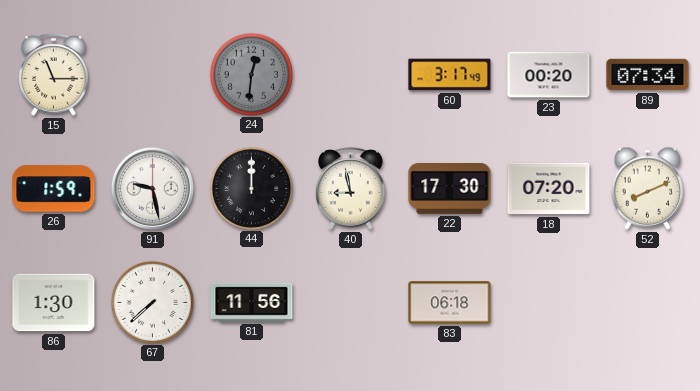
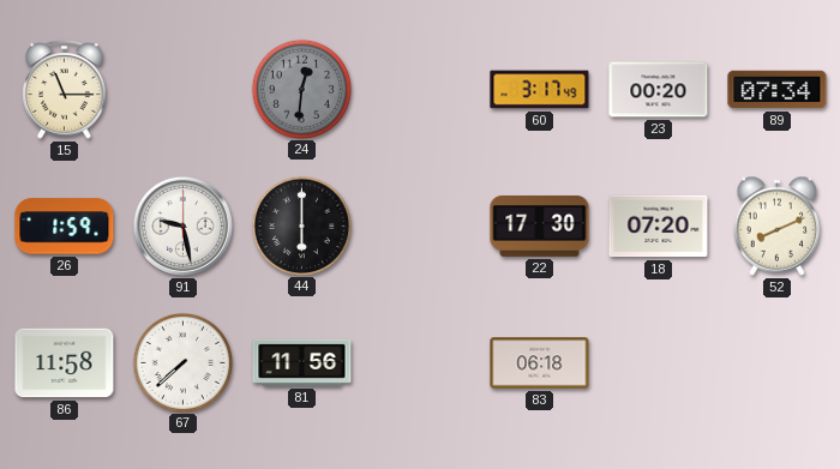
44: 12:00 -> 6:00 (301, 226)
40: 8:58 -> none (351, 189)
86: 1:30 -> 11:58 (65, 363)
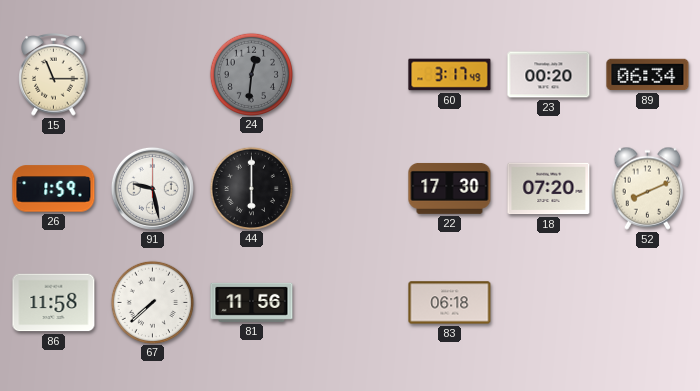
89: 07:34 -> 06:34 (648, 75)
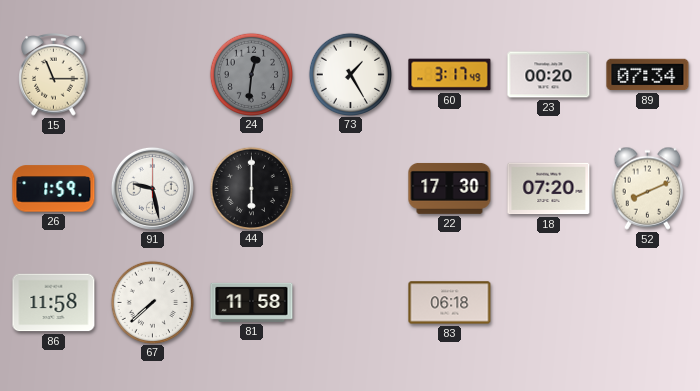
73: none -> 1:25 (350, 74)
89: 06:34 -> 07:34 (648, 75)
81: 11:56 -> 11:58 (252, 302)
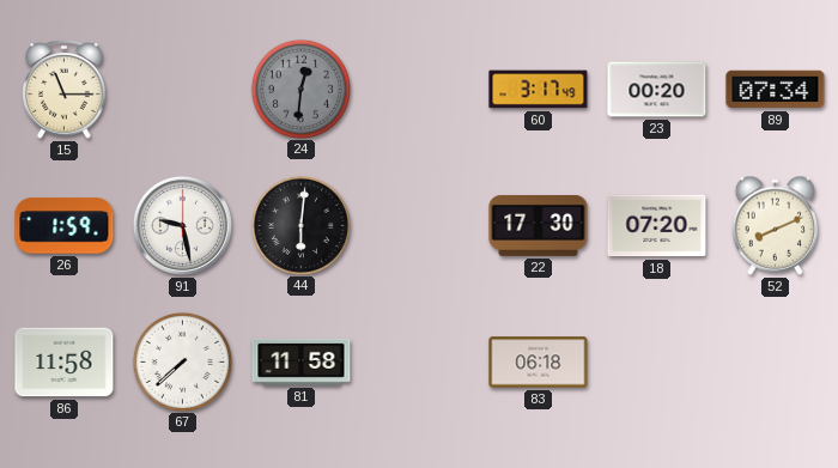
73: 1:25 -> none (350, 74)
44: 6:00 -> 6:01 (300, 225)
